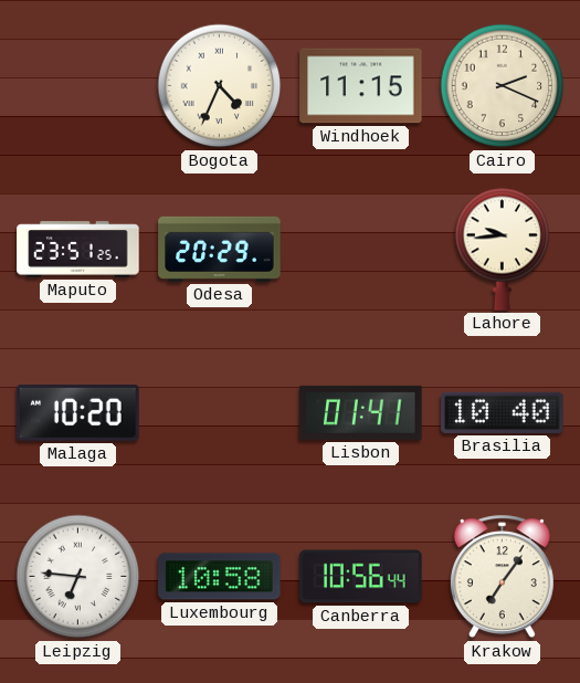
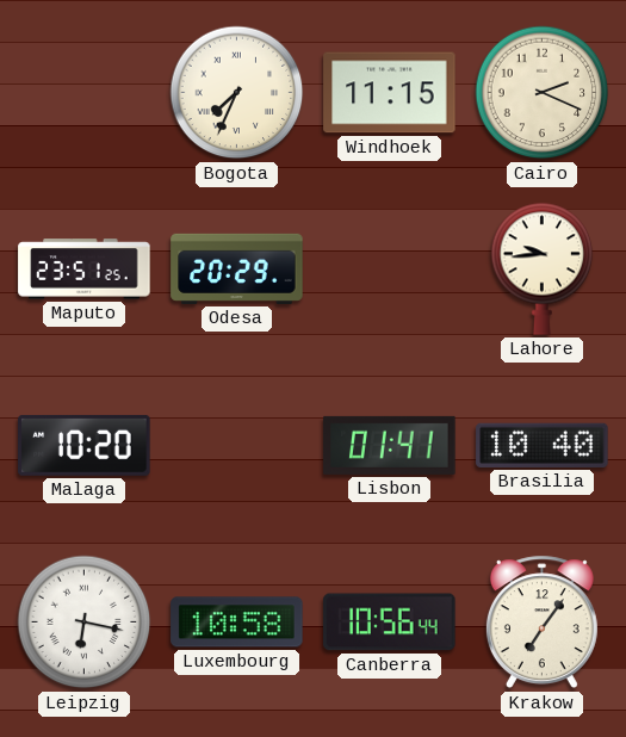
Bogota: 4:34 -> 7:34 (237, 93)
Leipzig: 6:46 -> 6:17 (85, 623)
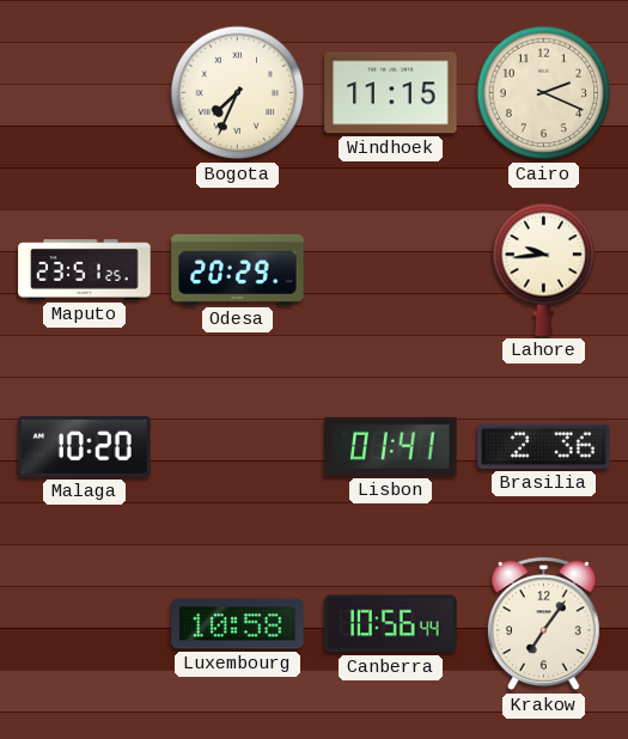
Brasilia: 10:40 -> 2:36 (544, 446)
Leipzig: 6:17 -> none (85, 623)
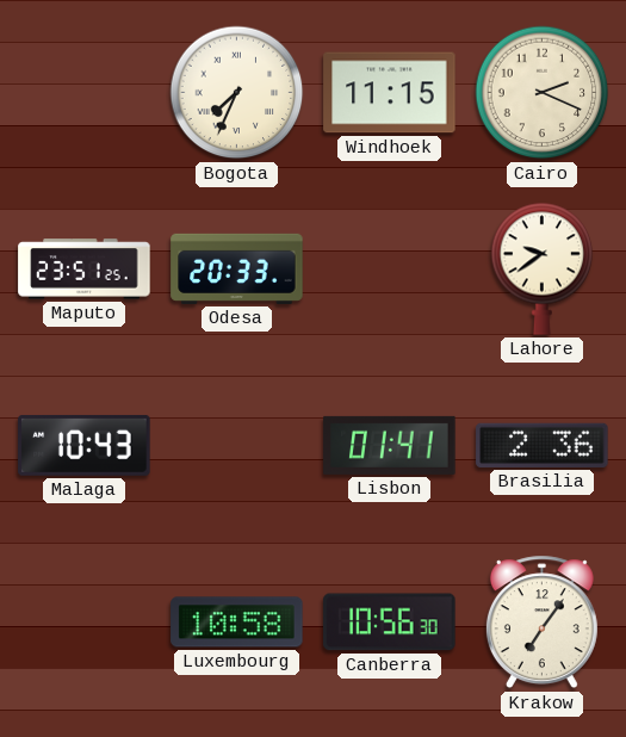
Odesa: 20:29 -> 20:33 (237, 268)
Lahore: 9:44 -> 9:39 (543, 268)
Malaga: 10:20 -> 10:43 (85, 446)
Canberra: 10:56:44 -> 10:56:30 (390, 623)
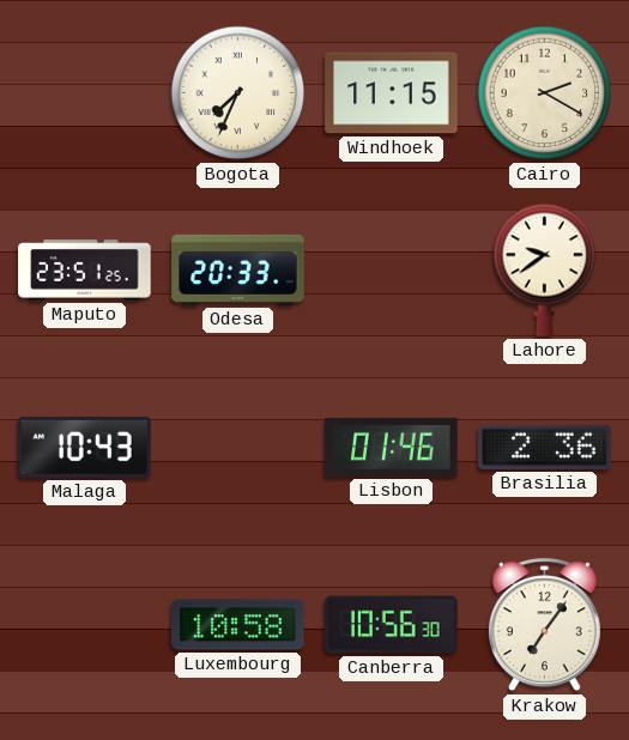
Cairo: 2:19 -> 2:20 (545, 93)
Lisbon: 01:41 -> 01:46 (392, 447)
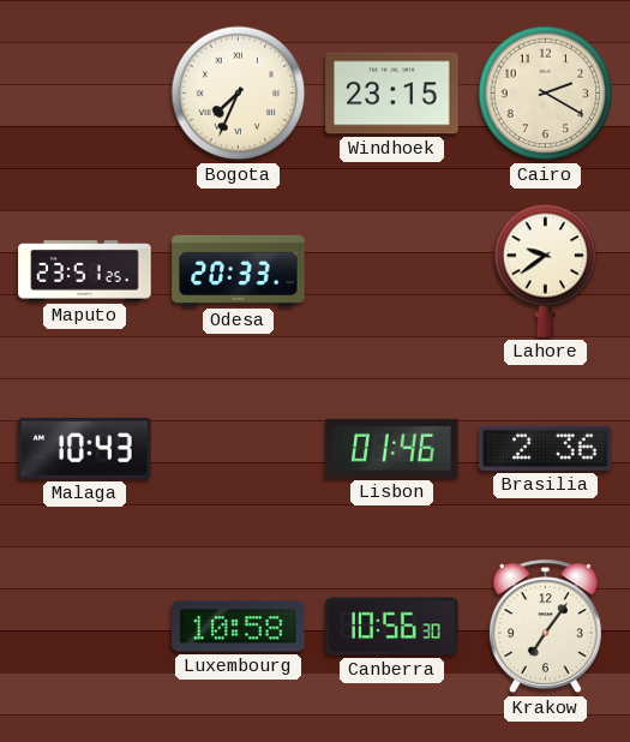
Windhoek: 11:15 -> 23:15 (392, 94)
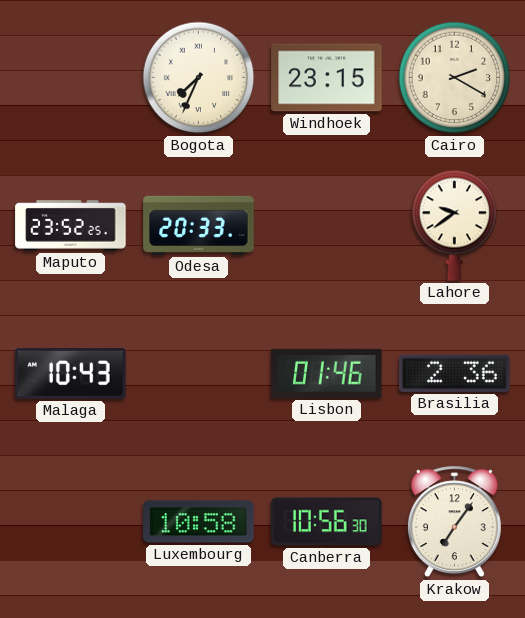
Maputo: 23:51 -> 23:52 (71, 226)
